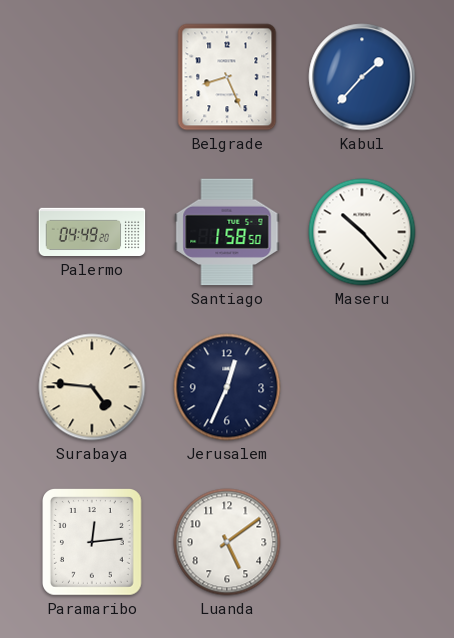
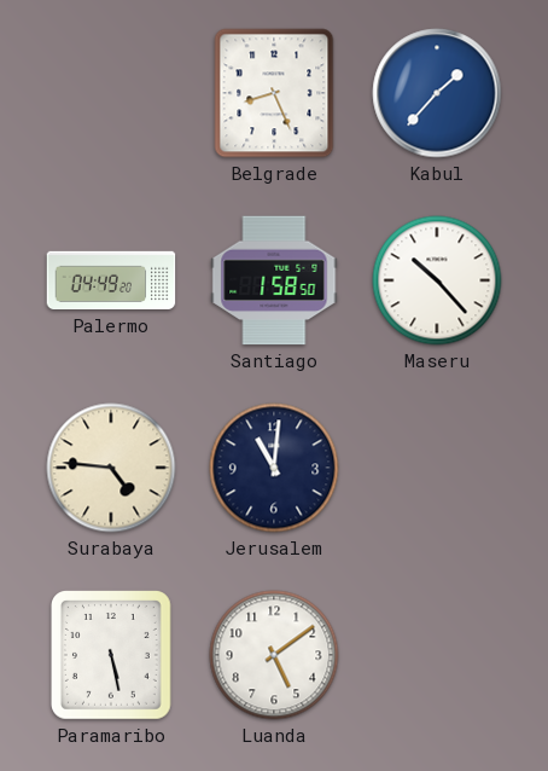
Jerusalem: 12:34 -> 11:01 (274, 468)
Paramaribo: 12:14 -> 5:28 (112, 656)
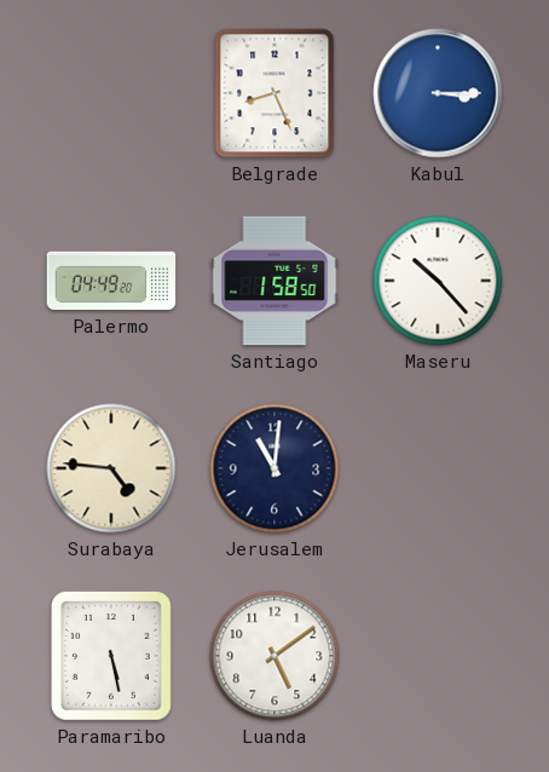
Kabul: 1:37 -> 3:15 (438, 93)
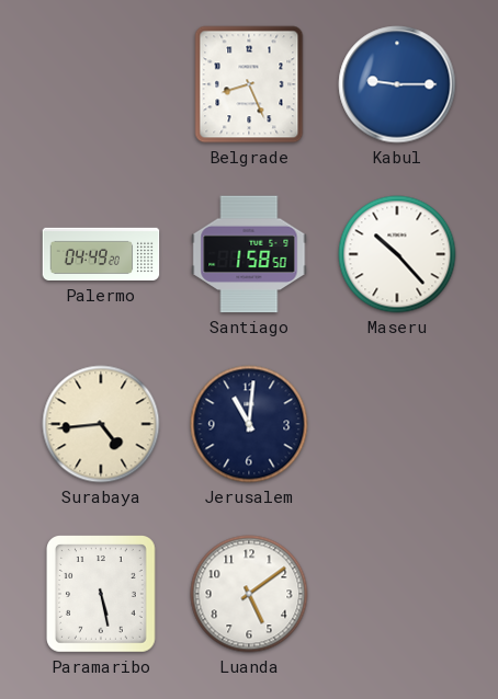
Kabul: 3:15 -> 9:15 (397, 84)
Surabaya: 4:46 -> 4:44 (101, 424)
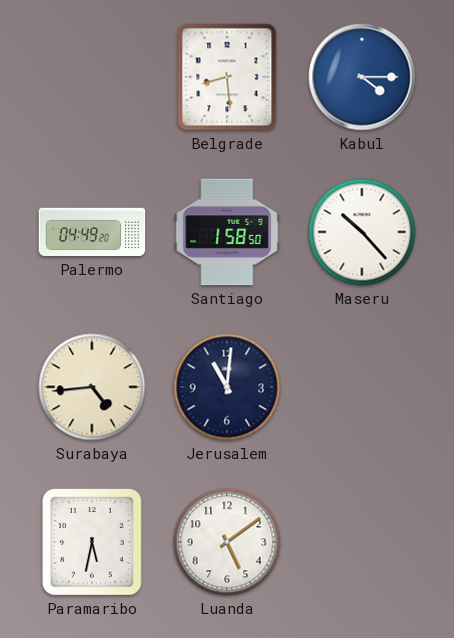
Belgrade: 8:26 -> 8:29 (227, 77)
Kabul: 9:15 -> 4:15 (362, 77)
Paramaribo: 5:28 -> 5:32 (93, 543)
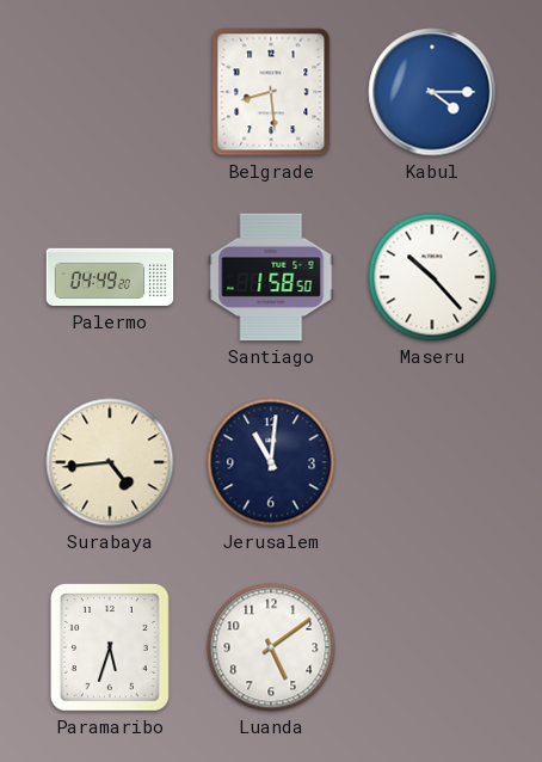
Paramaribo: 5:32 -> 5:33 (111, 649)
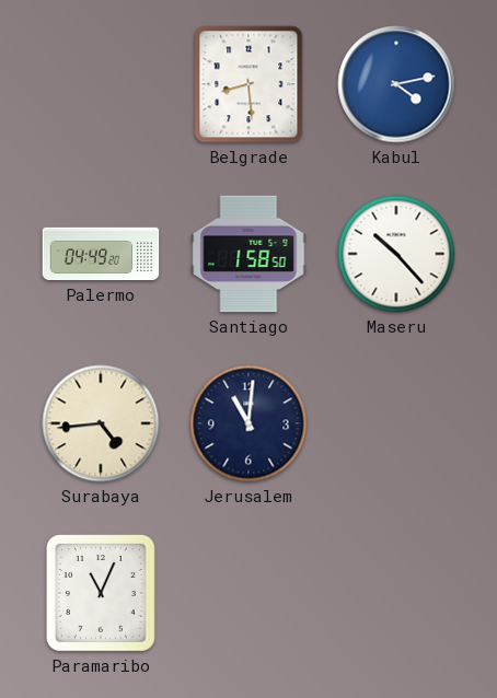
Kabul: 4:15 -> 4:13 (396, 84)
Paramaribo: 5:33 -> 11:04 (102, 594)
Luanda: 5:09 -> none (271, 647)
